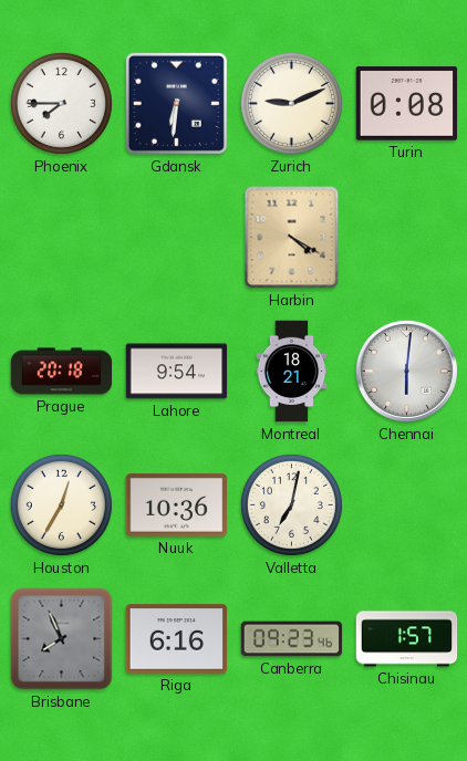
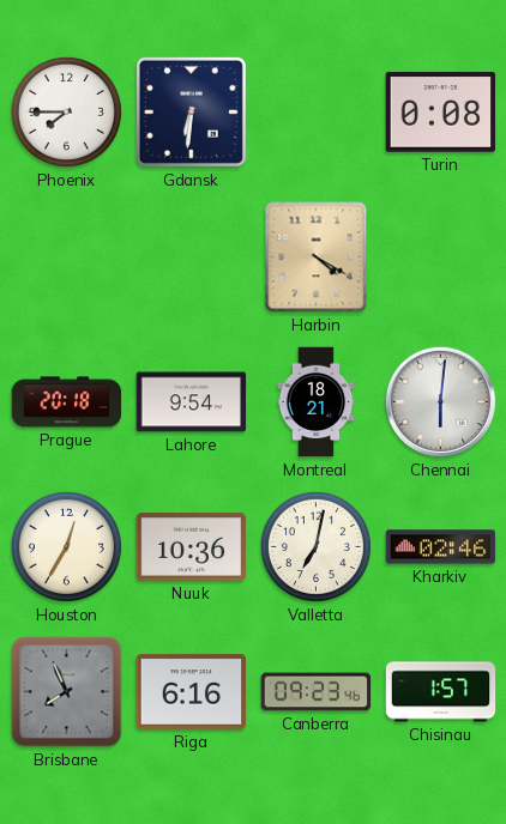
Zurich: 9:11 -> none (291, 103)
Kharkiv: none -> 02:46 (441, 547)
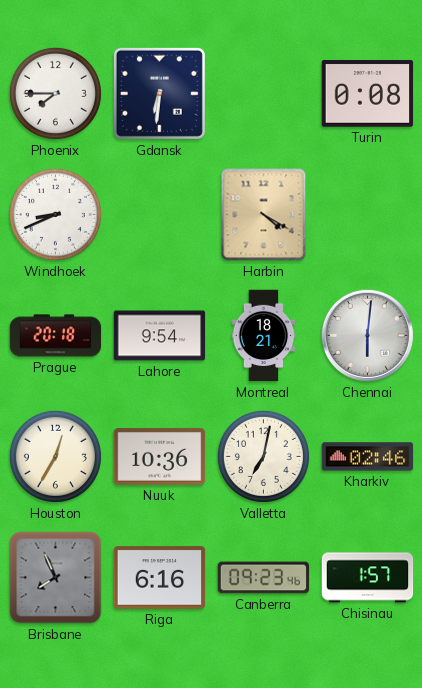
Windhoek: none -> 8:41 (55, 214)
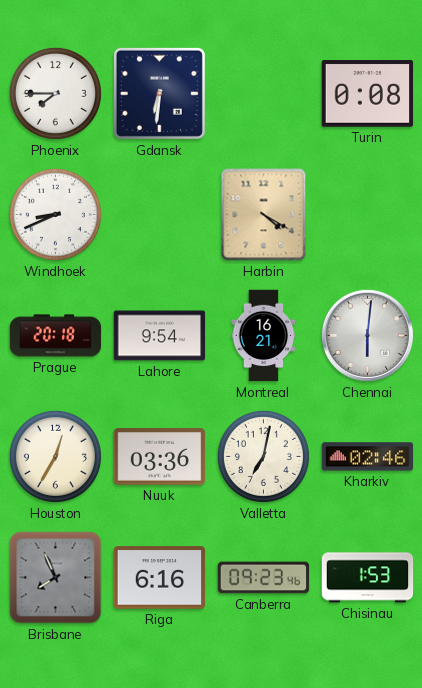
Montreal: 18:21 -> 16:21 (264, 336)
Nuuk: 10:36 -> 03:36 (160, 457)
Chisinau: 1:57 -> 1:53 (368, 578)
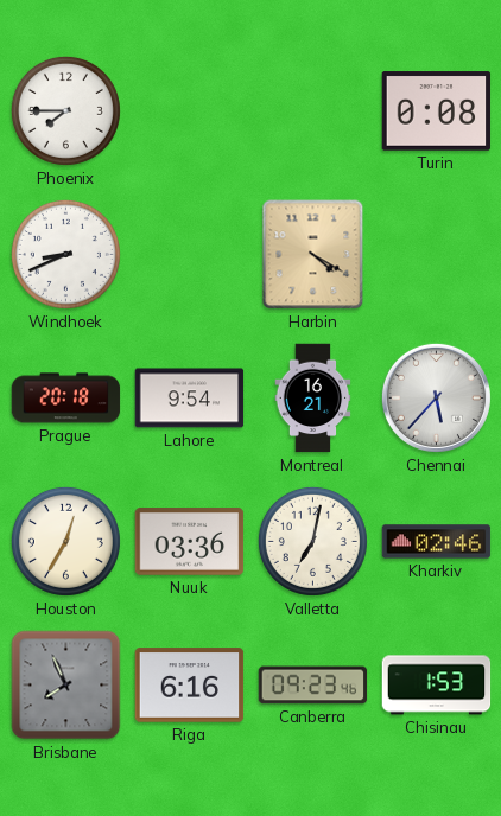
Gdansk: 6:31 -> none (159, 93)
Chennai: 6:01 -> 5:37 (436, 397)
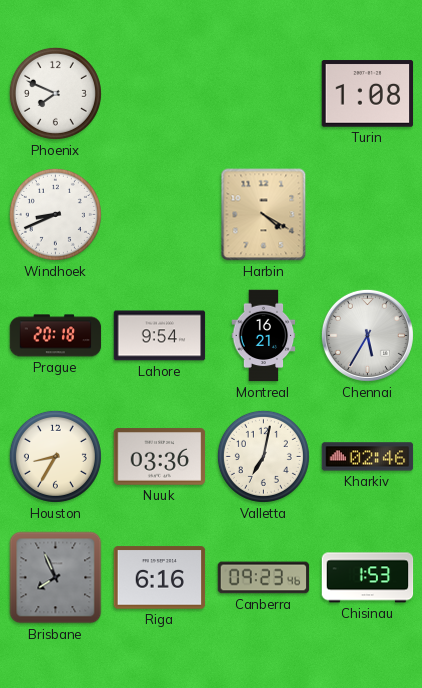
Phoenix: 7:45 -> 7:49 (55, 93)
Turin: 0:08 -> 1:08 (368, 94)
Chennai: 5:37 -> 5:35 (367, 335)
Houston: 12:35 -> 8:35 (55, 456)
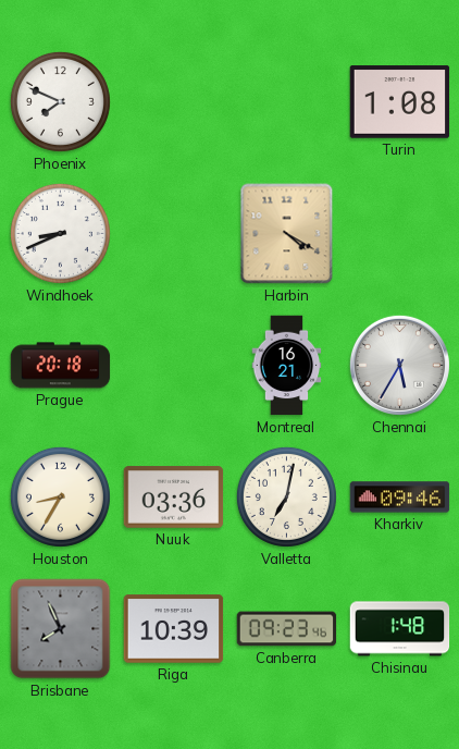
Lahore: 9:54 -> none (160, 336)
Kharkiv: 02:46 -> 09:46 (400, 498)
Riga: 6:16 -> 10:39 (174, 629)
Chisinau: 1:53 -> 1:48 (400, 629)
